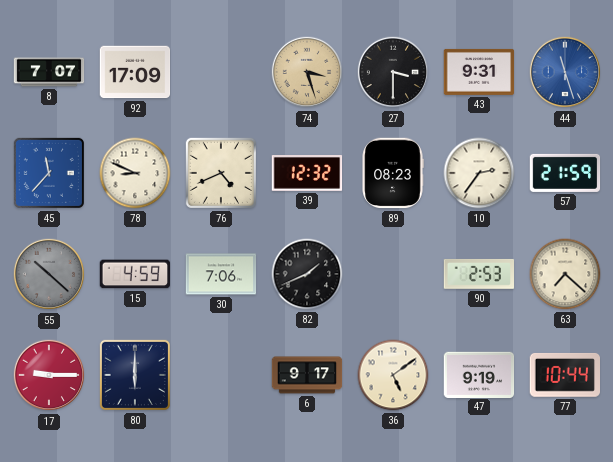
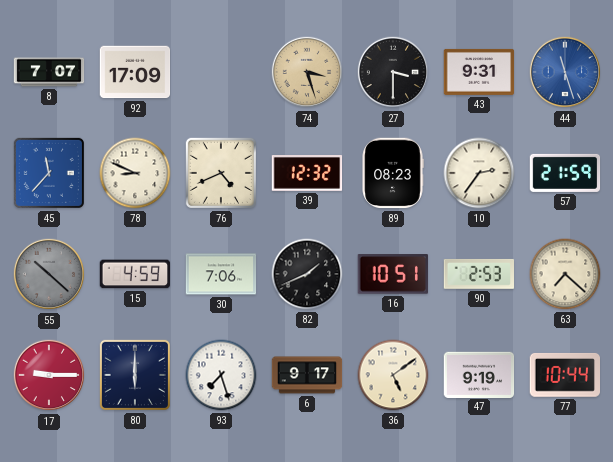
16: none -> 10:51 (392, 274)
93: none -> 7:27 (221, 375)
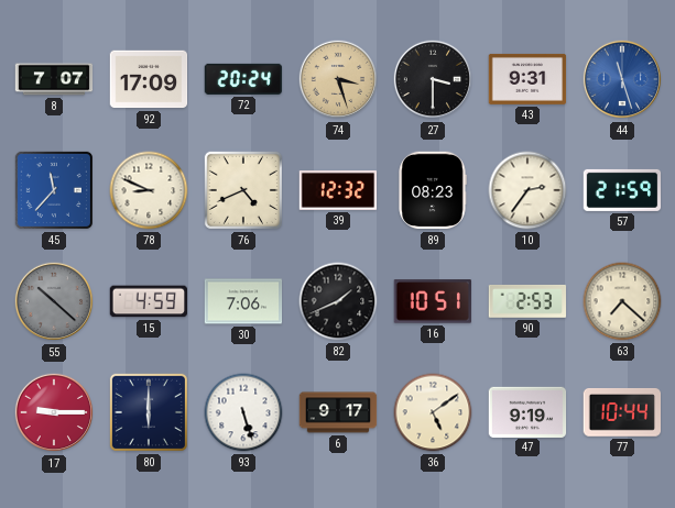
72: none -> 20:24 (243, 79)
93: 7:27 -> 5:27 (243, 412)
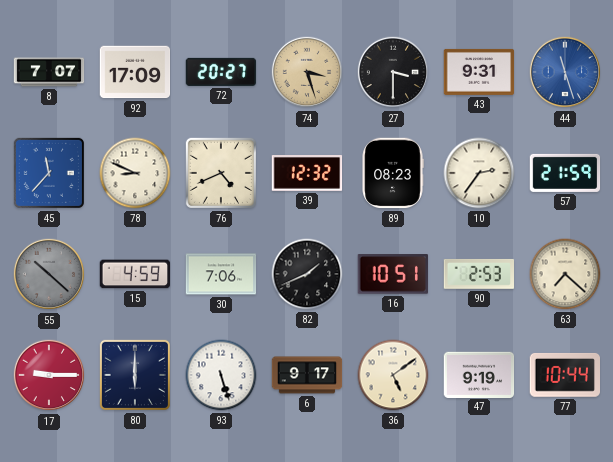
72: 20:24 -> 20:27 (221, 72)
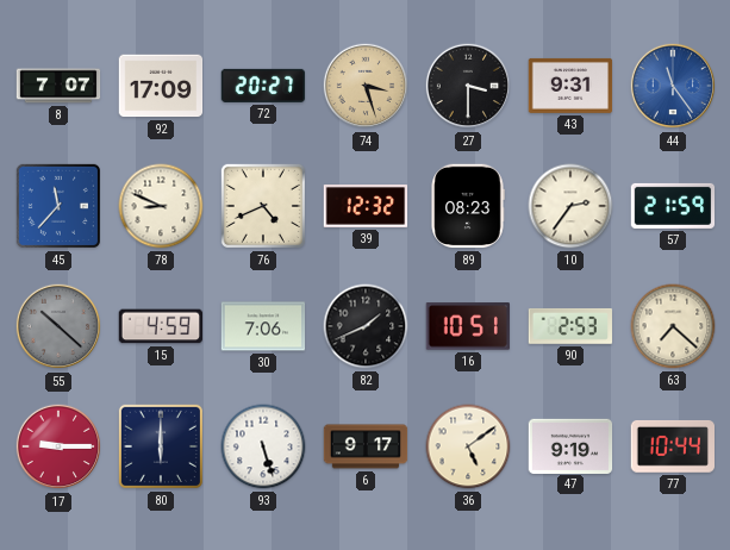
44: 11:27 -> 11:24 (673, 86)
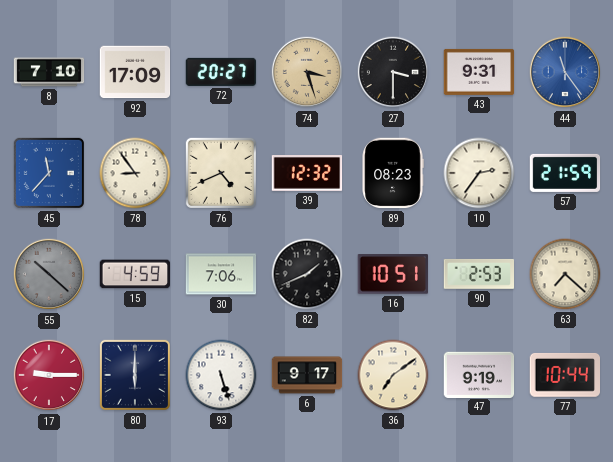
8: 7:07 -> 7:10 (49, 72)
78: 8:49 -> 8:54 (135, 173)
36: 5:09 -> 7:09 (393, 375)
